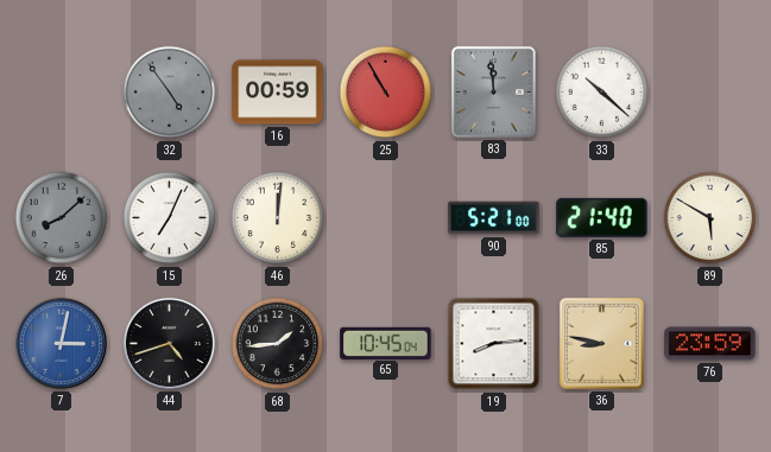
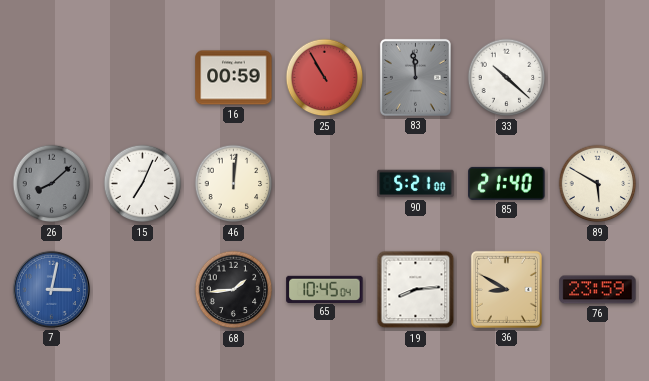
32: 4:54 -> none (170, 93)
44: 4:42 -> none (169, 343)
36: 8:47 -> 8:50 (506, 289)
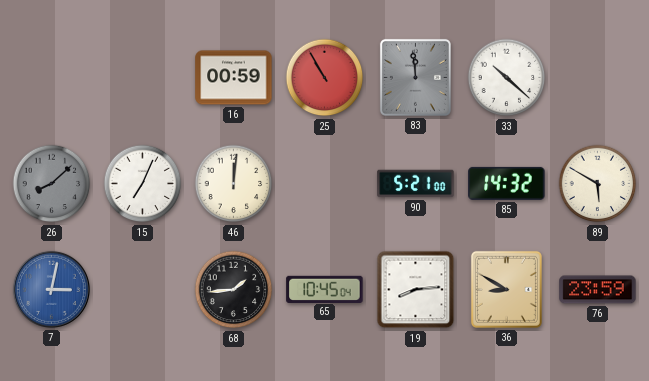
85: 21:40 -> 14:32 (507, 183)
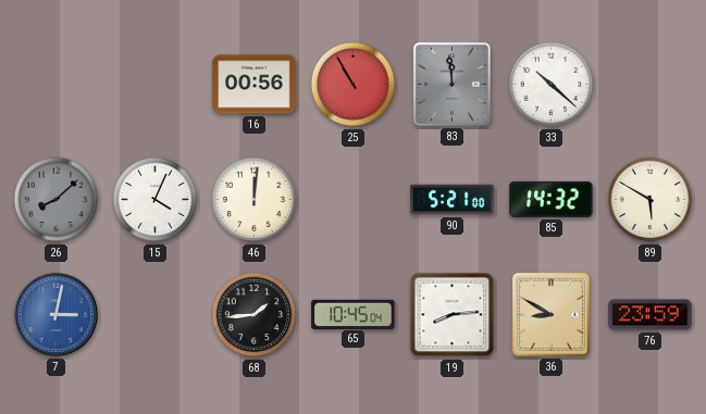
16: 00:59 -> 00:56 (255, 85)
15: 7:04 -> 4:04 (156, 200)
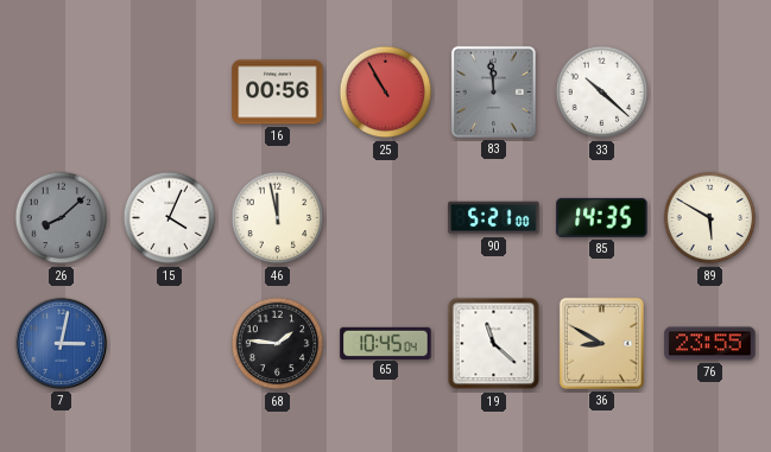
46: 12:01 -> 11:58 (278, 218)
85: 14:32 -> 14:35 (602, 217)
68: 1:44 -> 1:46 (278, 344)
19: 8:14 -> 11:22 (494, 344)
76: 23:59 -> 23:55 (710, 344)
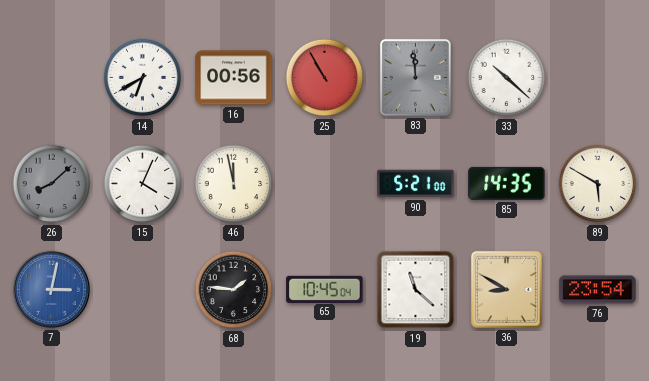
14: none -> 6:40 (143, 78)
76: 23:55 -> 23:54 (598, 290)
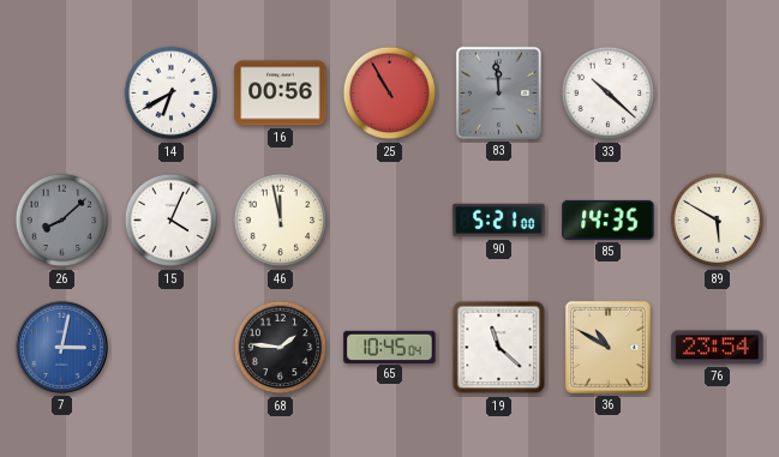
36: 8:50 -> 10:50 (607, 347)
